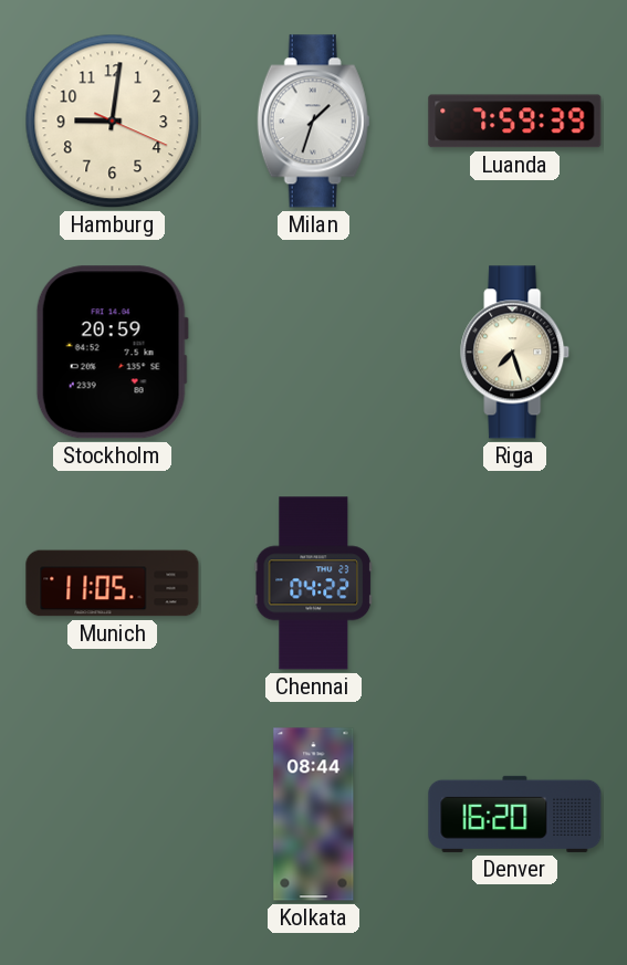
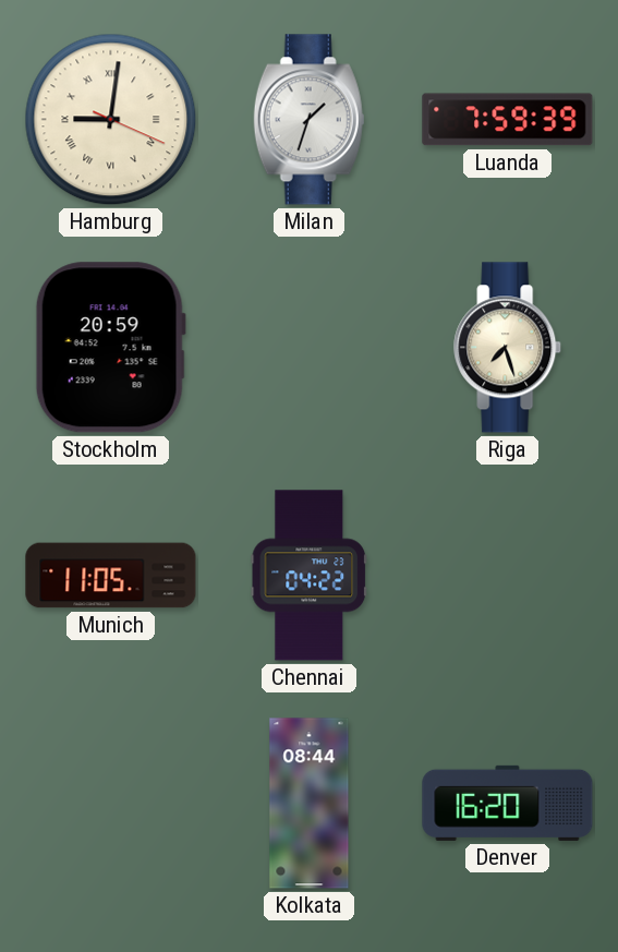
Hamburg numerals: Arabic -> Roman (111, 120)
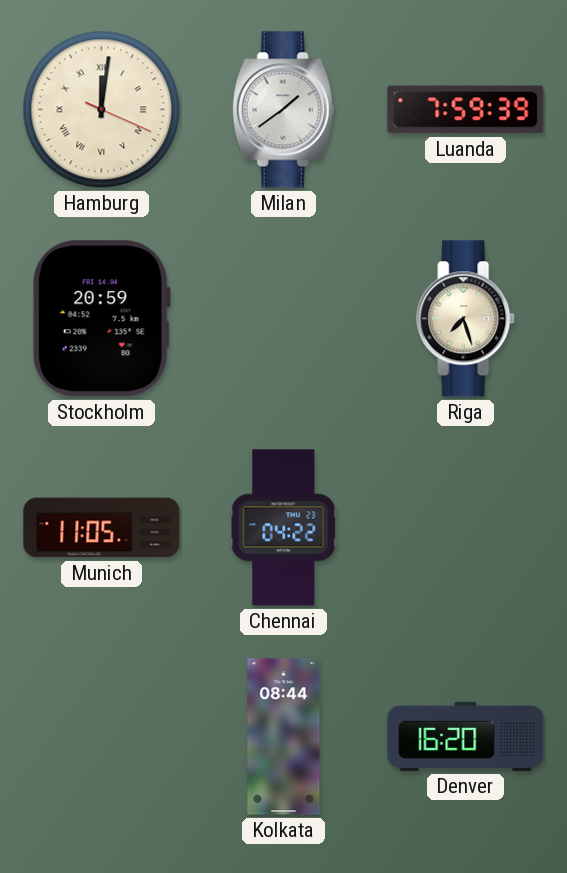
Hamburg: 9:01 -> 12:01 (102, 110)
Milan: 1:33 -> 1:39 (284, 110)
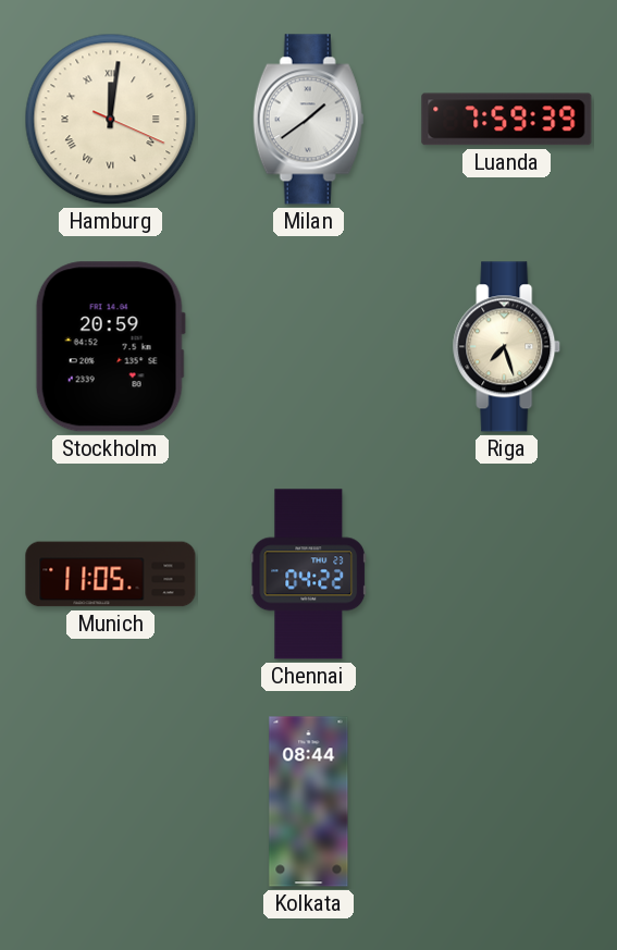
Denver: 16:20 -> none (466, 736)
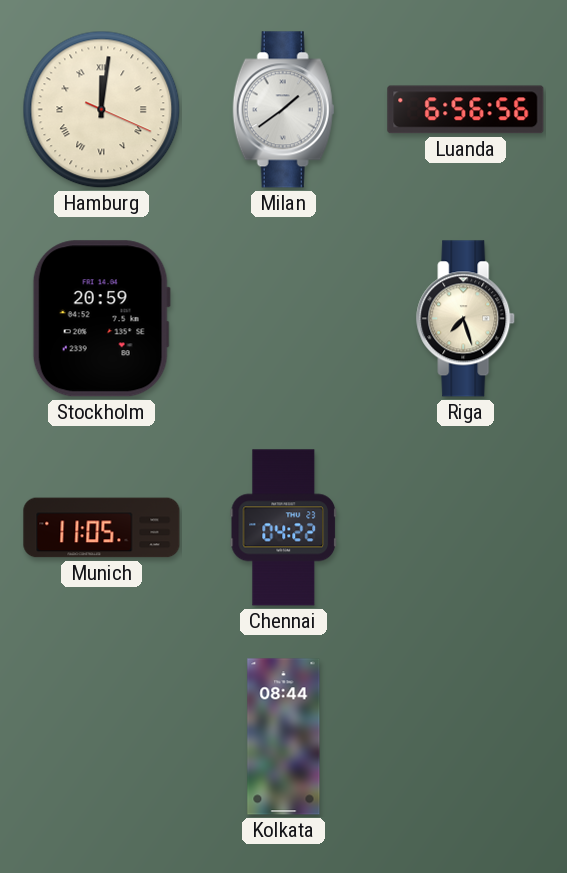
Luanda: 7:59 -> 6:56 (466, 110)
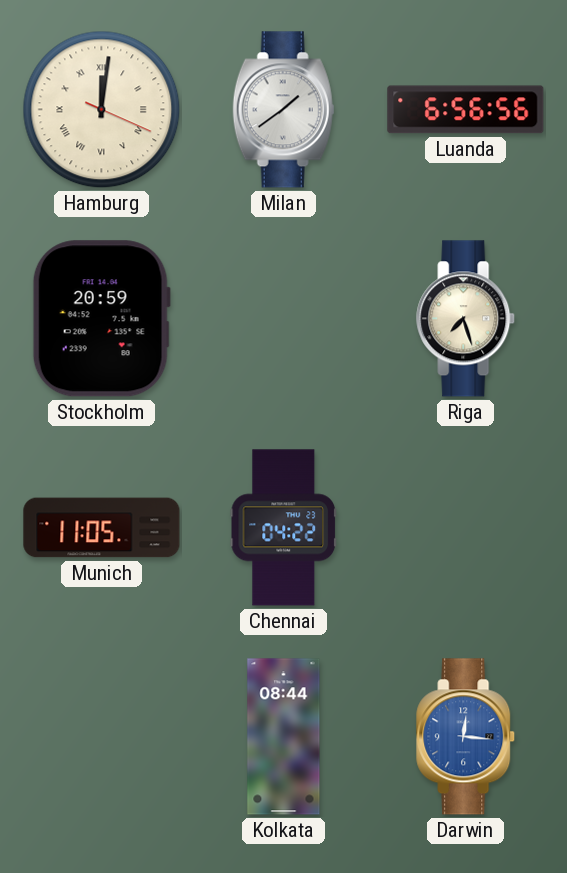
Darwin: none -> 12:16 (466, 737)
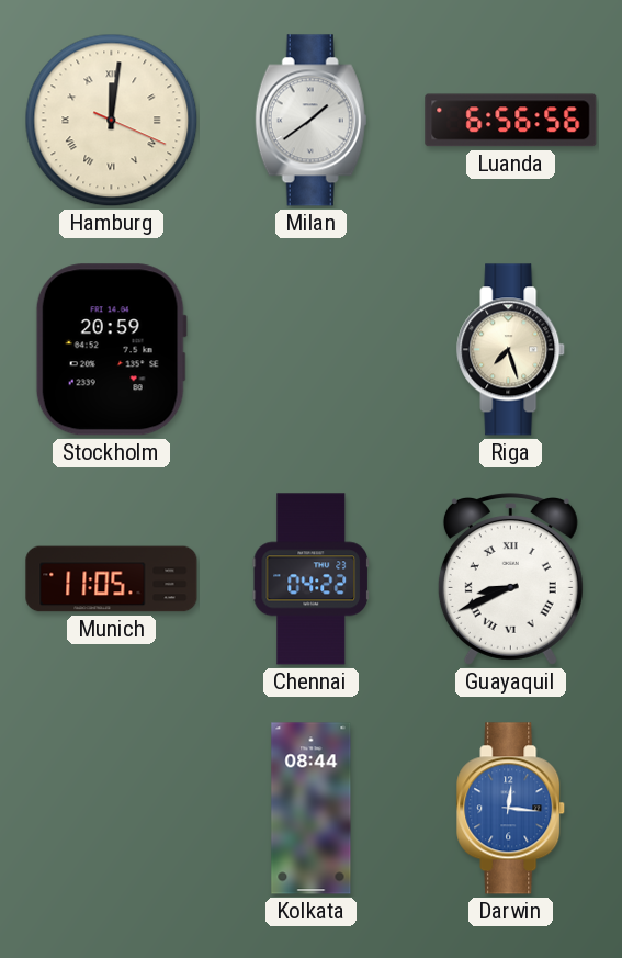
Guayaquil: none -> 8:41 (510, 579)
